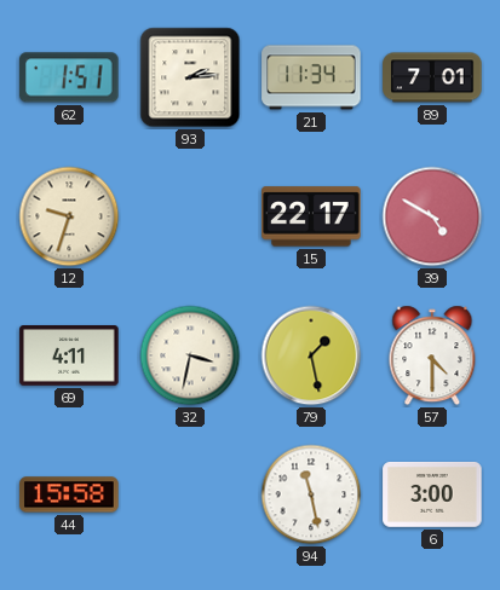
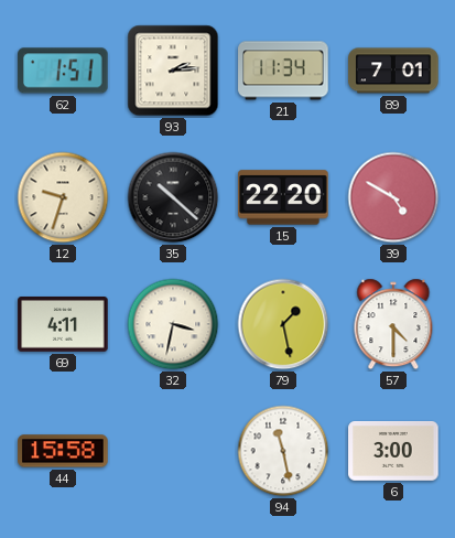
35: none -> 10:22 (173, 197)
15: 22:17 -> 22:20 (283, 197)
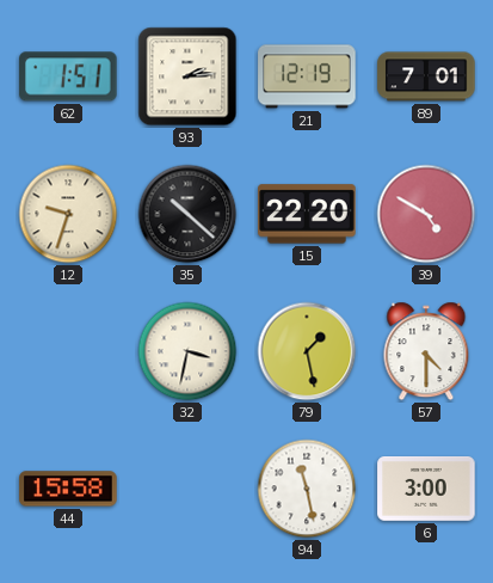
21: 11:34 -> 12:19 (307, 76)
69: 4:11 -> none (63, 325)
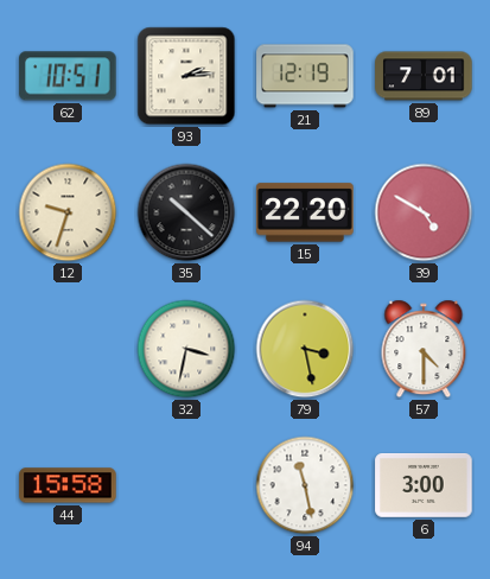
62: 1:51 -> 10:51 (68, 76)
79: 1:28 -> 3:28 (305, 349)
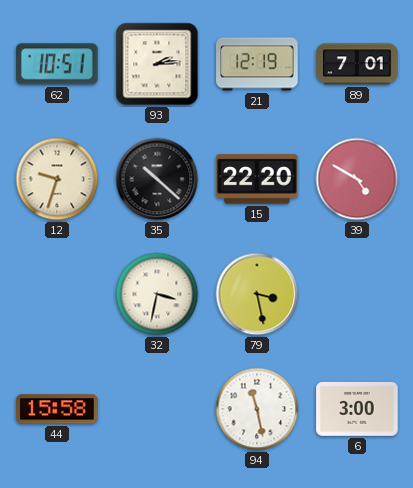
57: 4:30 -> none (424, 349)
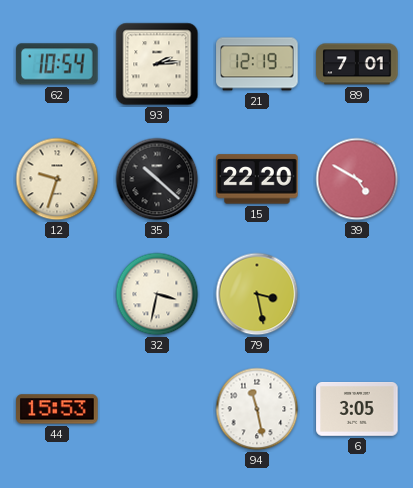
62: 10:51 -> 10:54 (57, 64)
44: 15:58 -> 15:53 (57, 409)
6: 3:00 -> 3:05 (357, 410)
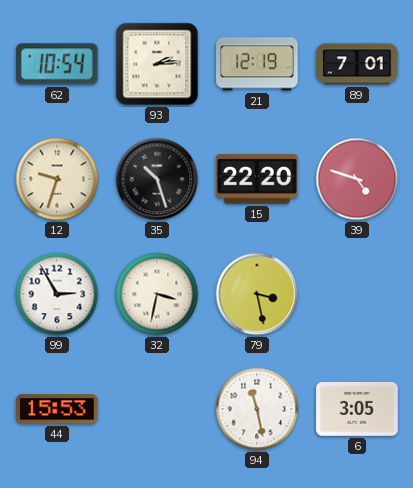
35: 10:22 -> 10:27 (157, 179)
39: 4:50 -> 4:48 (357, 179)
99: none -> 2:55 (57, 294)
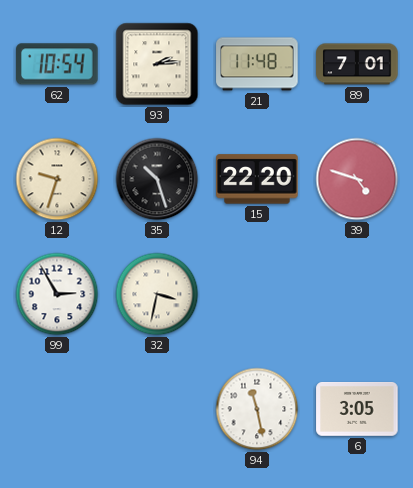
21: 12:19 -> 11:48 (257, 64)
79: 3:28 -> none (257, 294)
44: 15:53 -> none (57, 409)
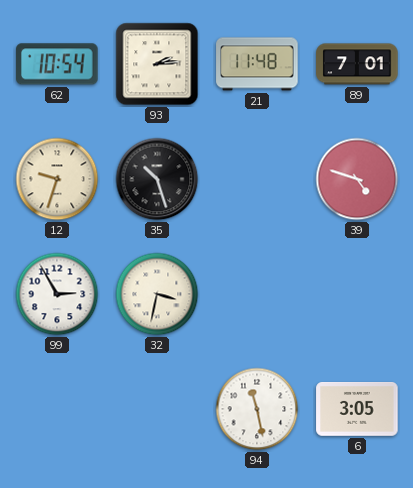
15: 22:20 -> none (257, 179)
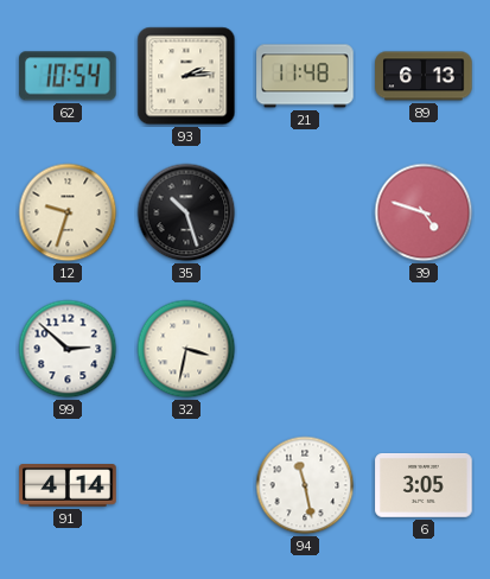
89: 7:01 -> 6:13 (424, 76)
99: 2:55 -> 2:52 (68, 349)
91: none -> 4:14 (68, 485)
